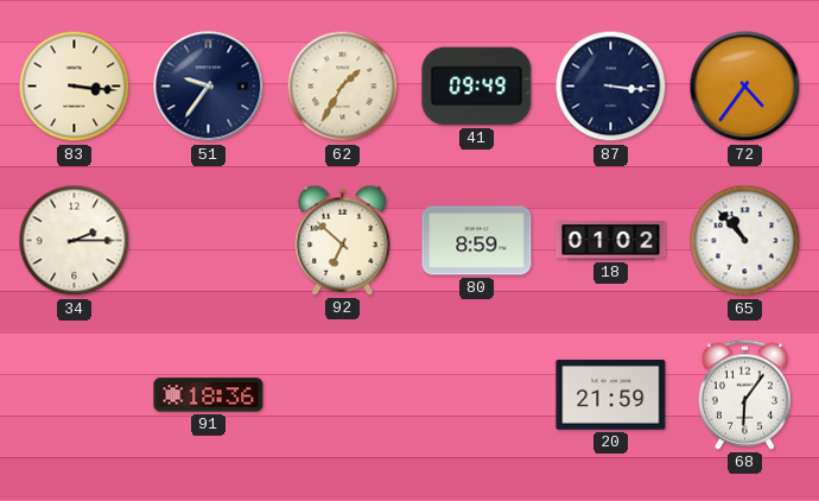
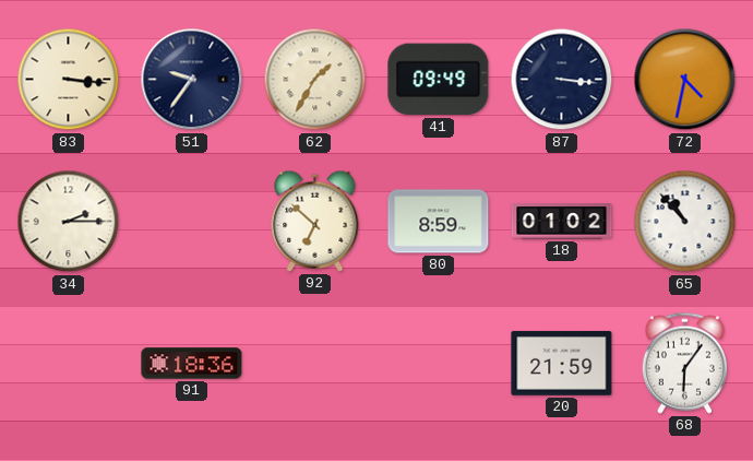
72: 4:36 -> 4:32 (685, 80)
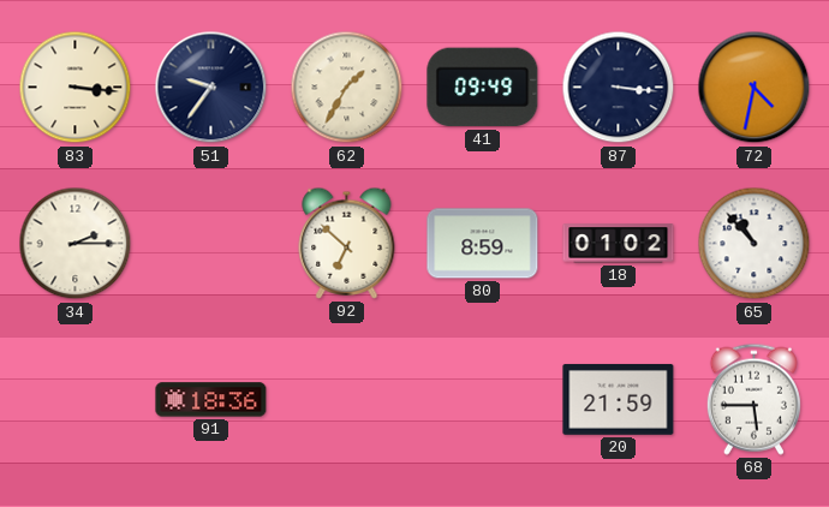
68: 6:06 -> 5:45 (753, 399)
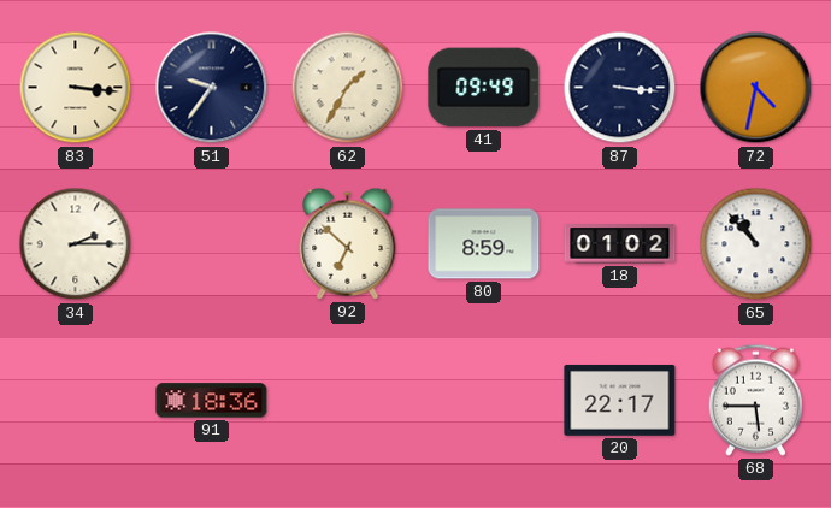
20: 21:59 -> 22:17 (620, 401)
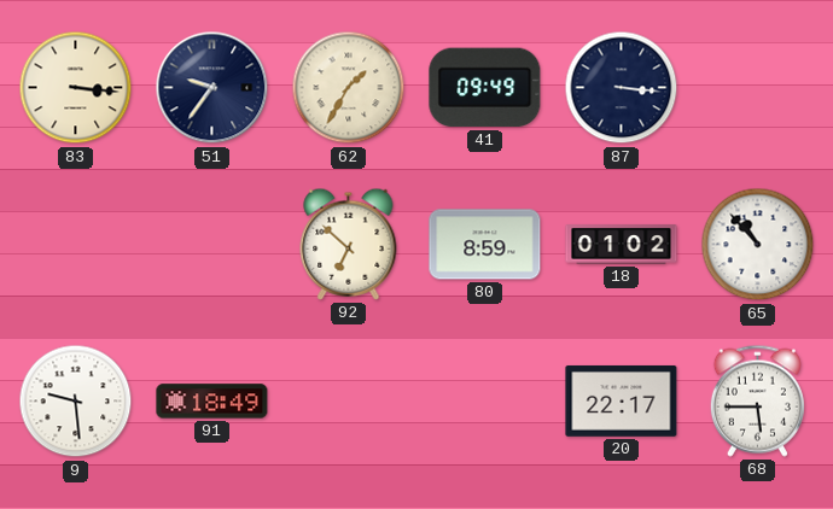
72: 4:32 -> none (756, 88)
34: 2:15 -> none (76, 244)
9: none -> 9:29 (76, 402)
91: 18:36 -> 18:49 (212, 402)
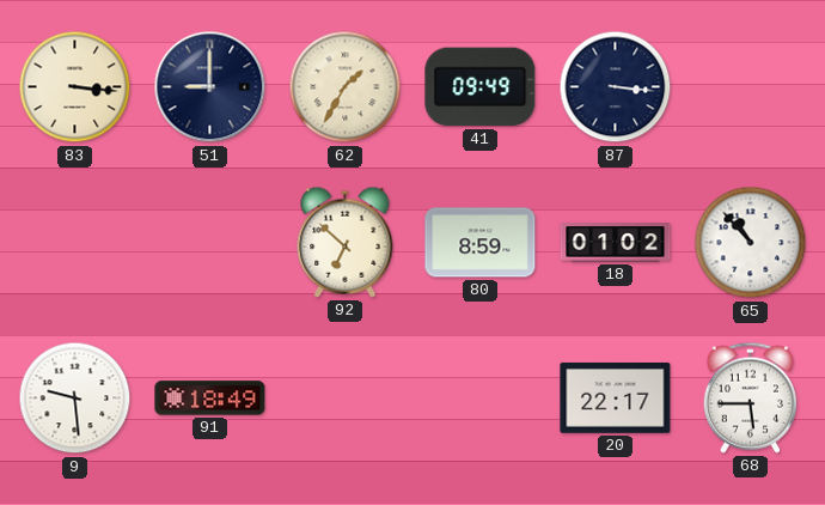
51: 9:36 -> 9:00 (210, 87)
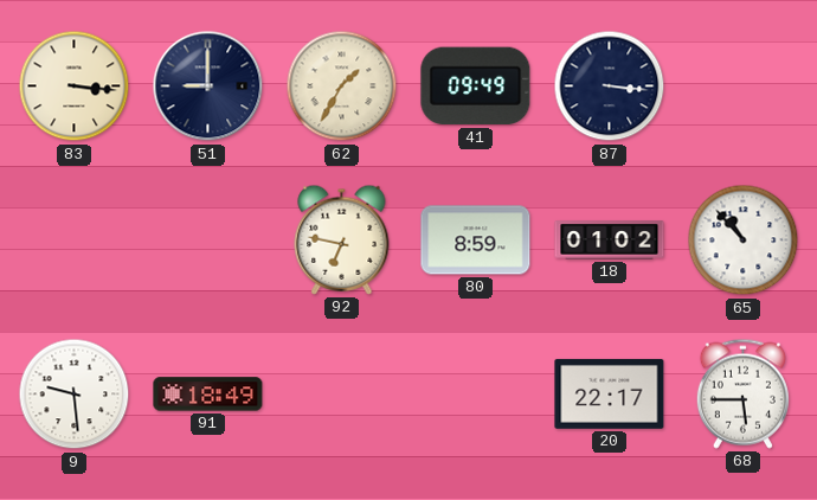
92: 6:52 -> 6:47 (342, 239)
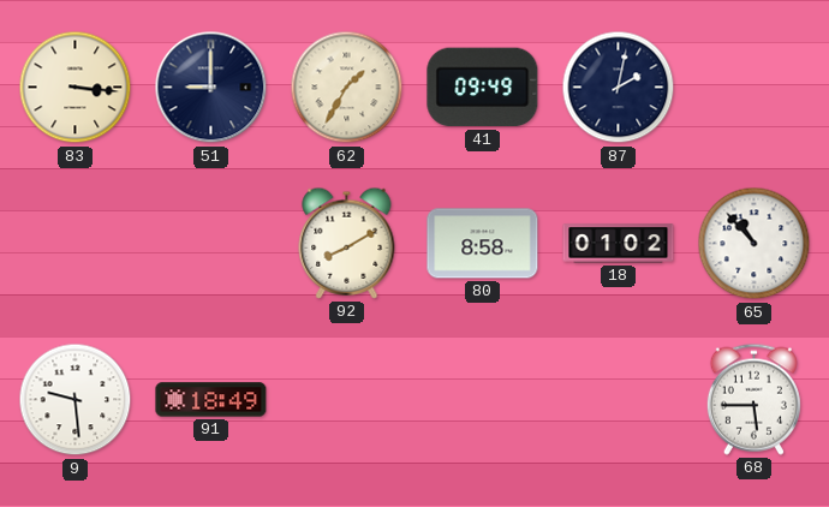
87: 3:16 -> 2:02 (619, 88)
92: 6:47 -> 8:10 (347, 243)
80: 8:59 -> 8:58 (483, 244)
20: 22:17 -> none (610, 395)
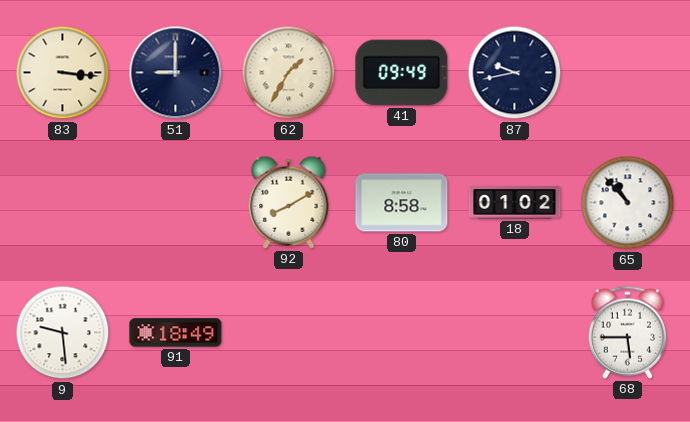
87: 2:02 -> 9:43 (515, 73)
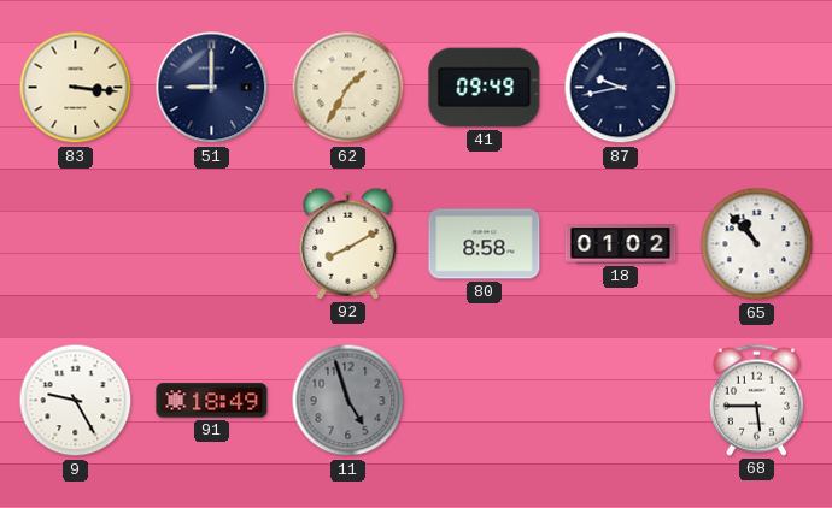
9: 9:29 -> 9:25 (76, 401)
11: none -> 4:57 (348, 401)
